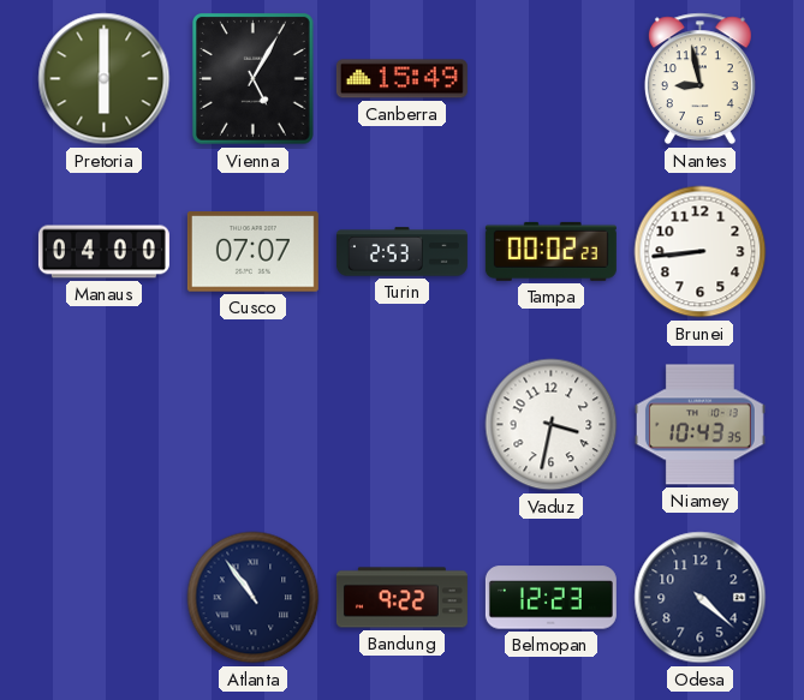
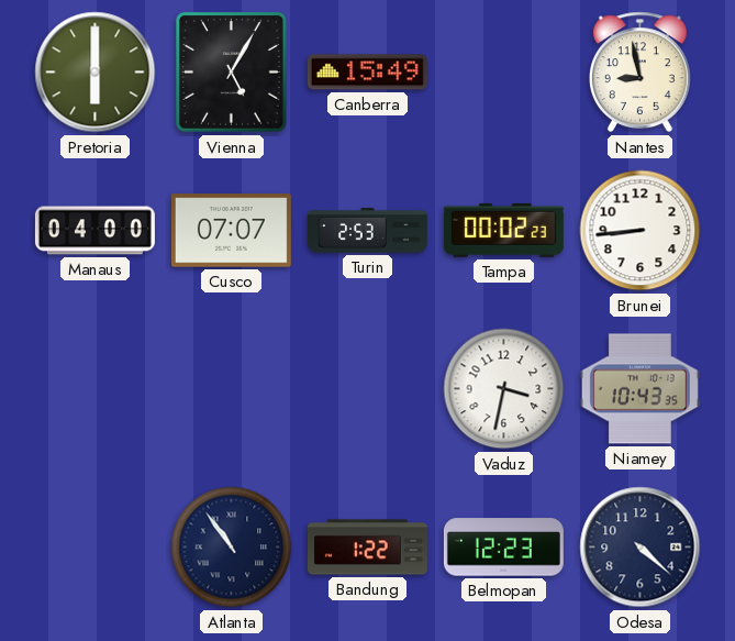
Bandung: 9:22 -> 1:22 (367, 548)
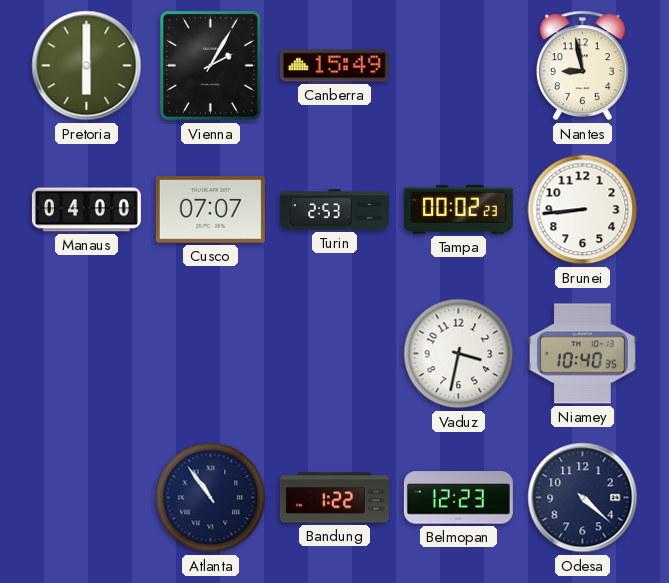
Vienna: 5:05 -> 2:05 (210, 66)
Niamey: 10:43 -> 10:40 (582, 354)
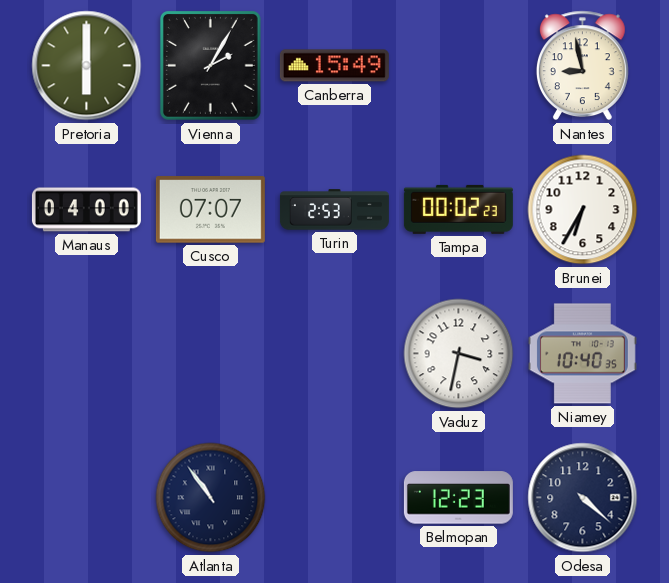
Brunei: 8:44 -> 6:35 (583, 210)
Bandung: 1:22 -> none (334, 498)
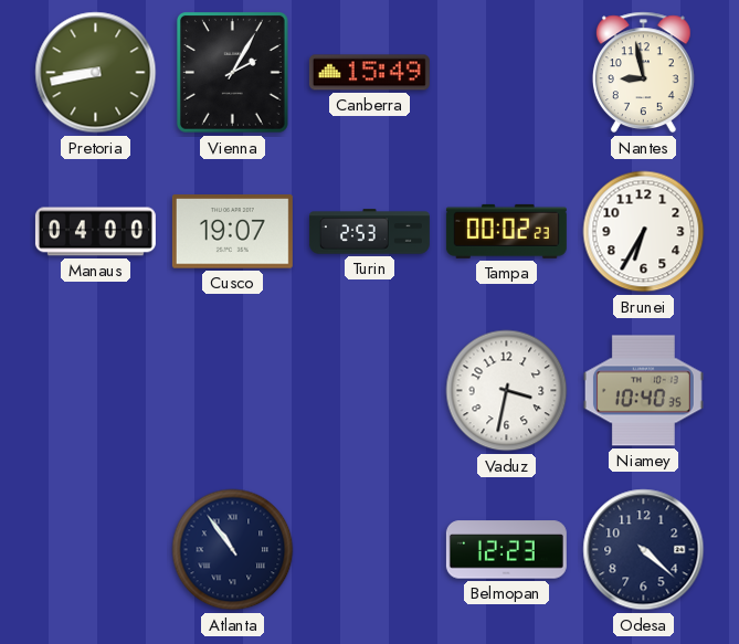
Pretoria: 6:00 -> 8:43 (96, 73)
Cusco: 07:07 -> 19:07 (232, 232)
